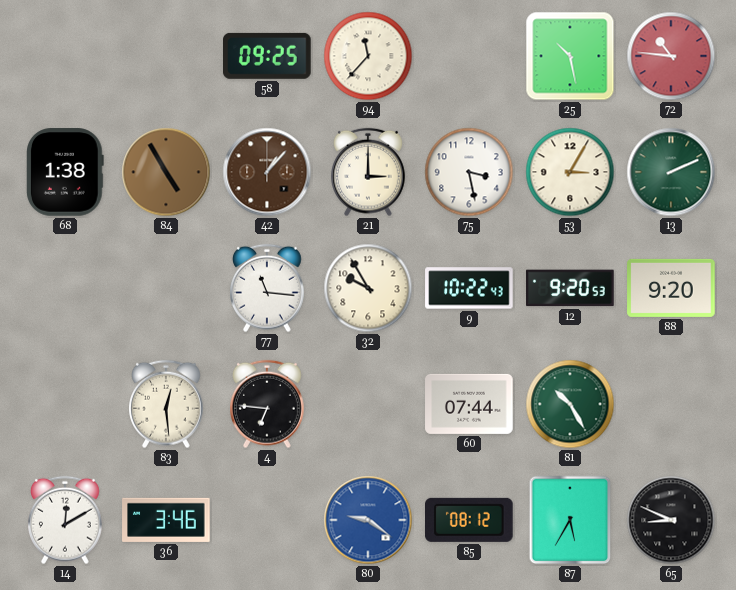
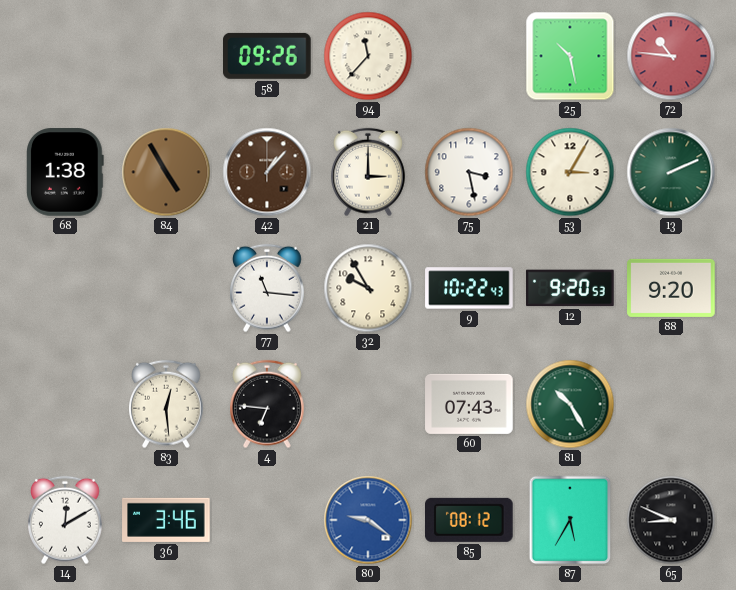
58: 09:25 -> 09:26 (268, 56)
60: 07:44 -> 07:43 (469, 404)
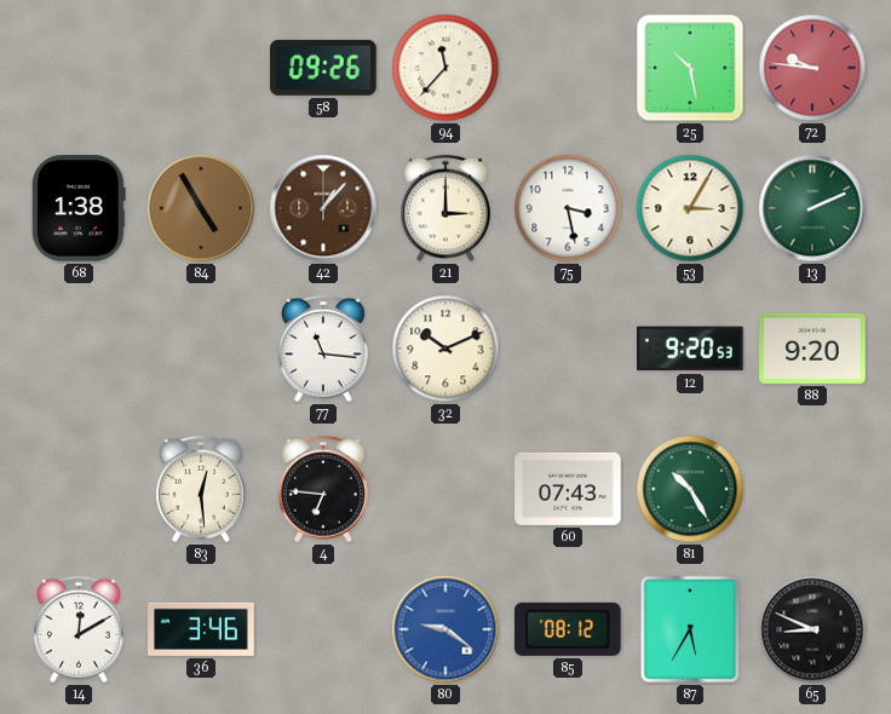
72: 10:46 -> 9:46 (812, 68)
32: 9:55 -> 10:11 (445, 349)
9: 10:22 -> none (469, 288)
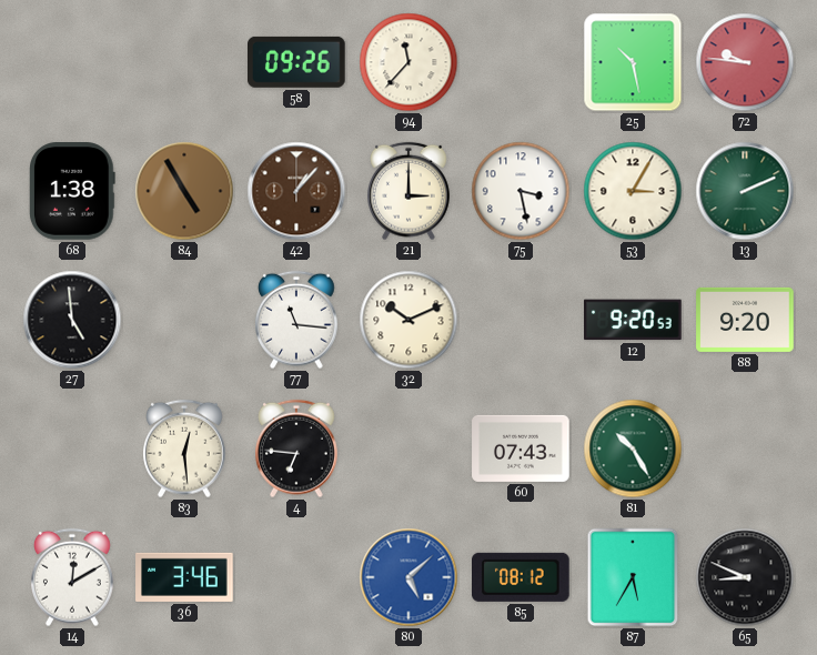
27: none -> 4:59 (72, 320)
80: 9:21 -> 5:08 (408, 577)
